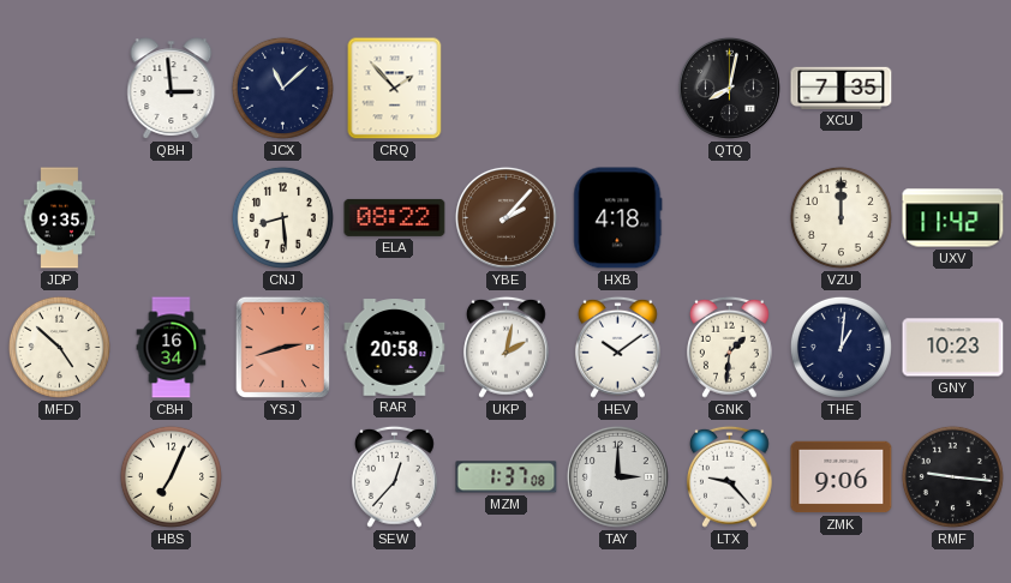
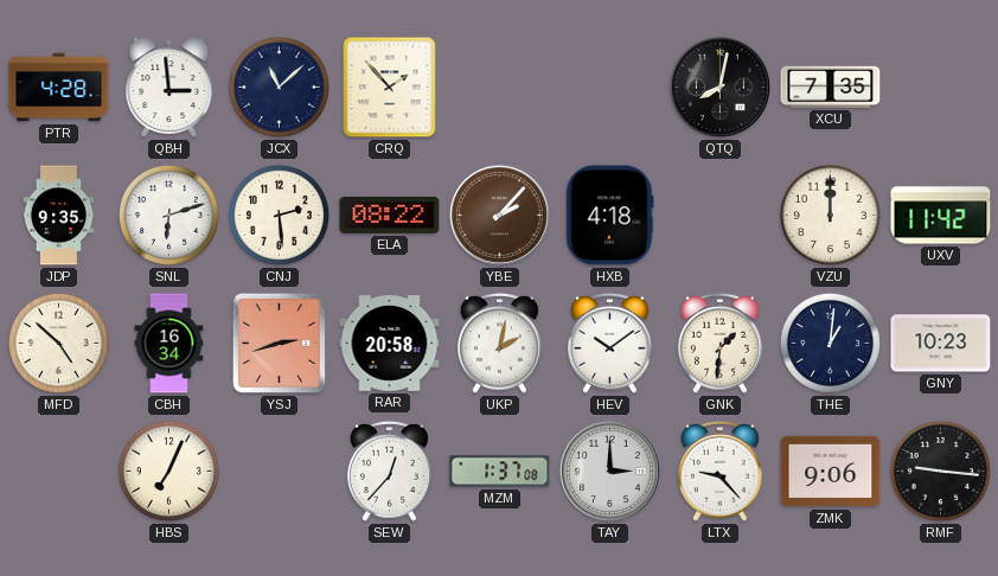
PTR: none -> 4:28 (59, 88)
SNL: none -> 6:12 (168, 215)
CNJ: 8:29 -> 2:29 (279, 215)
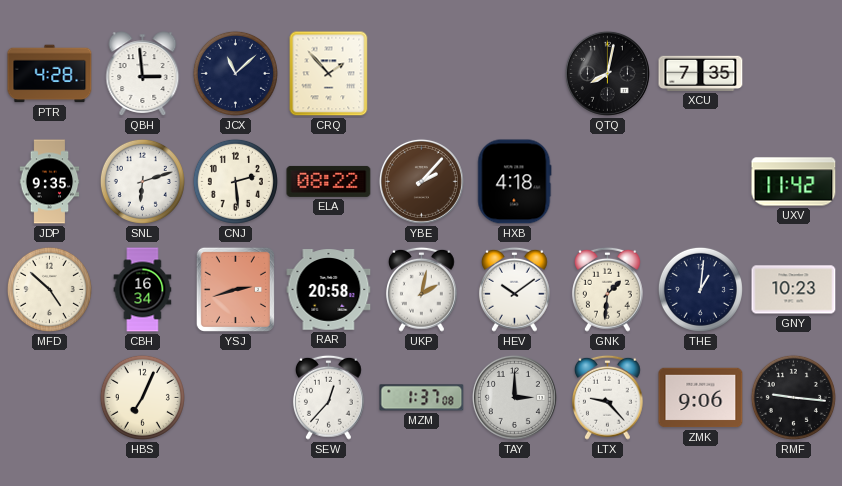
VZU: 12:00 -> none (830, 215)
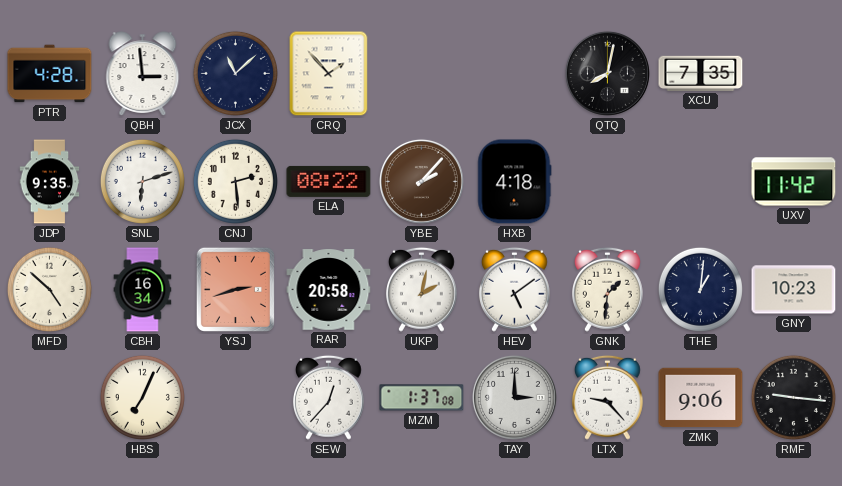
HEV: 10:09 -> 5:09 (514, 289)
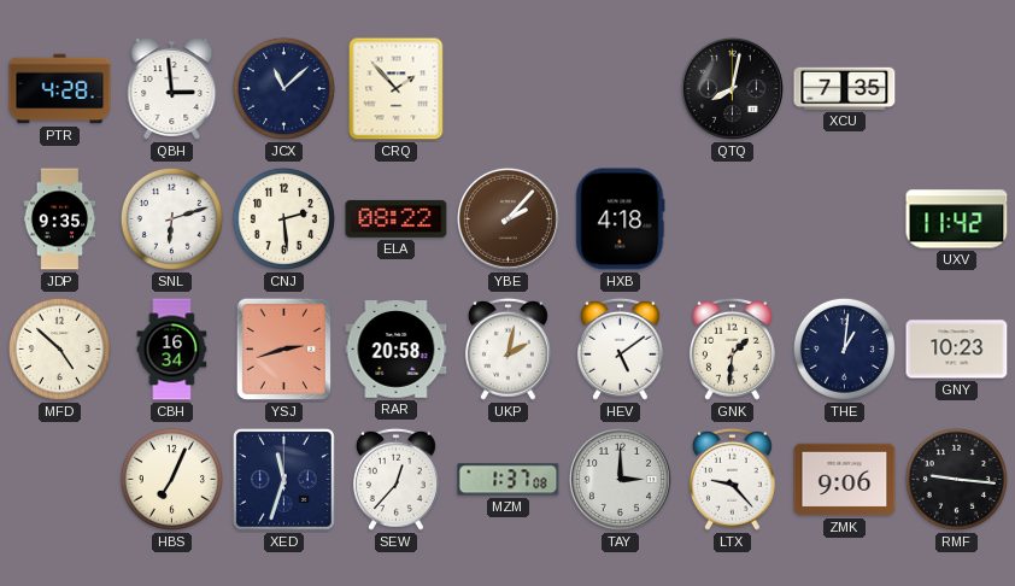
XED: none -> 11:33 (283, 479)
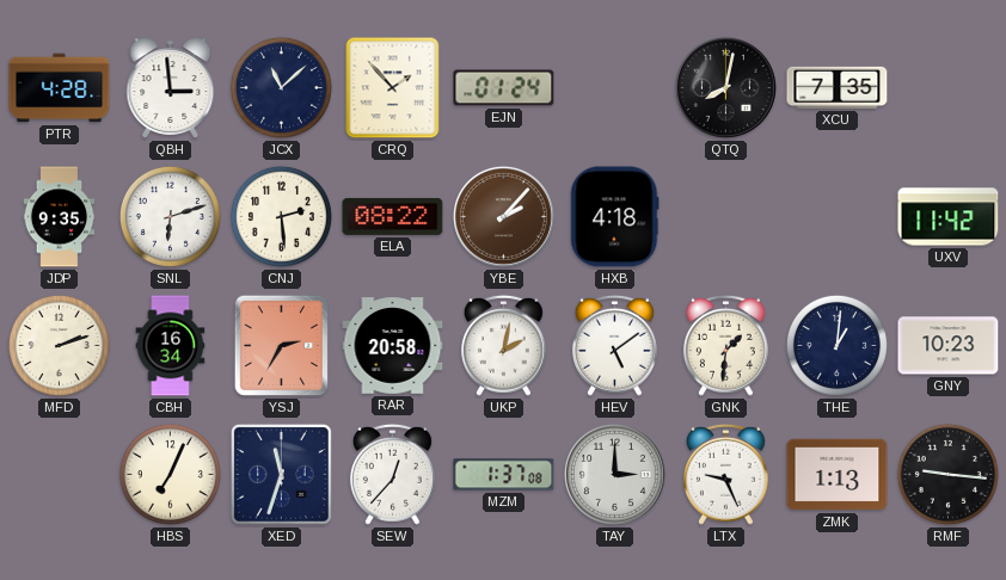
EJN: none -> 01:24 (504, 88)
MFD: 4:52 -> 2:12 (59, 345)
YSJ: 2:42 -> 2:35 (281, 345)
LTX: 9:23 -> 9:26 (725, 474)
ZMK: 9:06 -> 1:13 (838, 475)
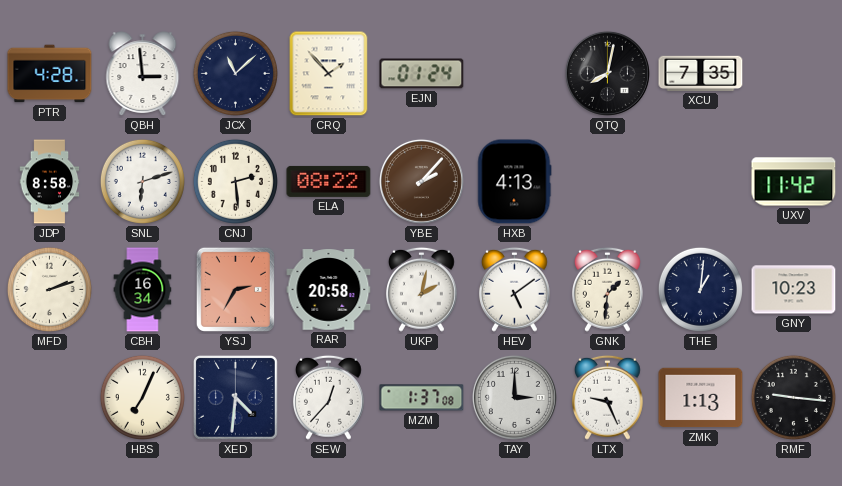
JDP: 9:35 -> 8:58 (50, 182)
HXB: 4:18 -> 4:13 (515, 182)
XED: 11:33 -> 4:31 (235, 397)
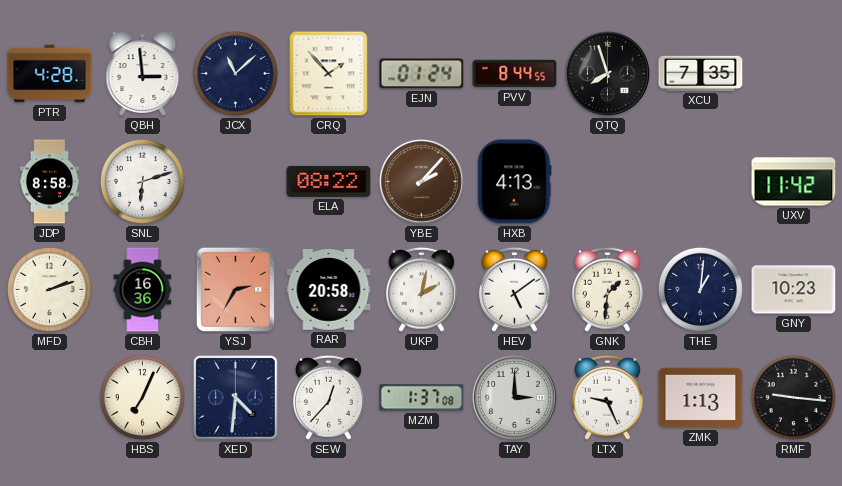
PVV: none -> 8:44 (515, 74)
QTQ: 8:02 -> 7:57 (607, 73)
CNJ: 2:29 -> none (235, 181)
CBH: 16:34 -> 16:36 (143, 290)
